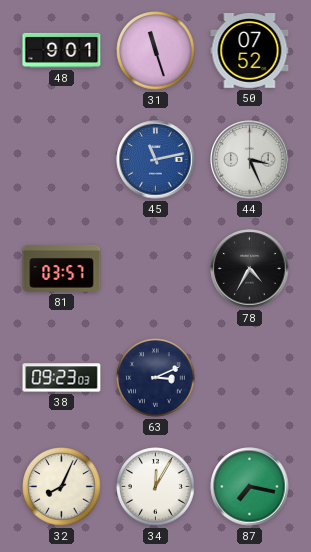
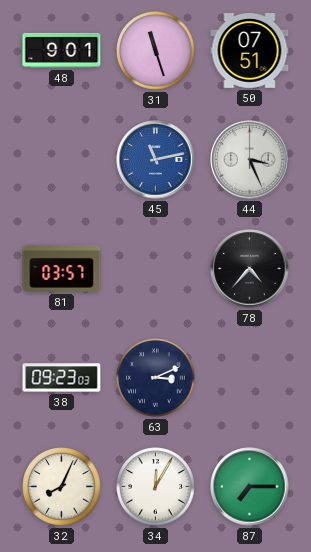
50: 07:52 -> 07:51 (250, 51)
78: 4:35 -> 4:37 (250, 269)
87: 7:17 -> 7:15 (250, 487)
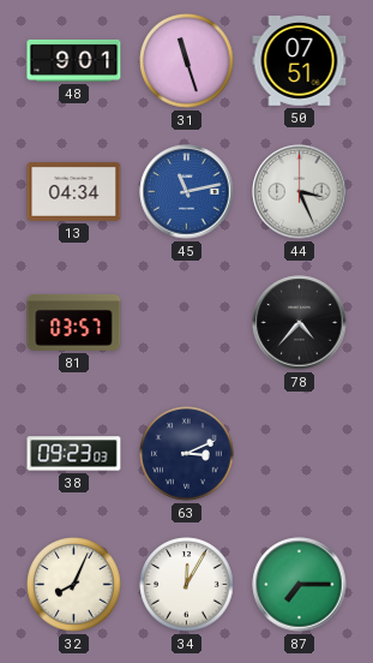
13: none -> 04:34 (74, 191)
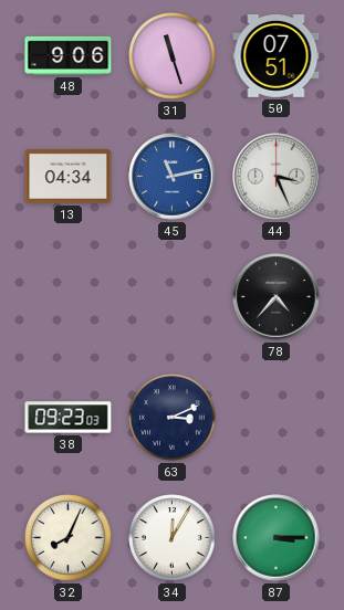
48: 9:01 -> 9:06 (69, 55)
81: 03:57 -> none (74, 322)
87: 7:15 -> 3:15 (277, 538)
